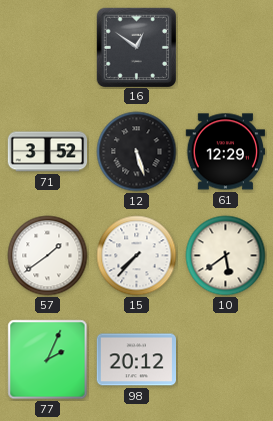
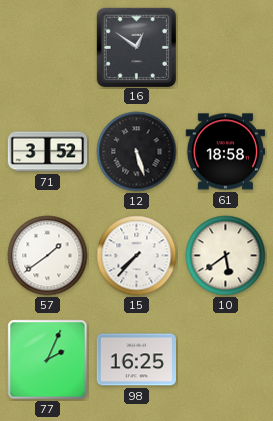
61: 12:29 -> 18:58 (226, 152)
98: 20:12 -> 16:25 (136, 360)
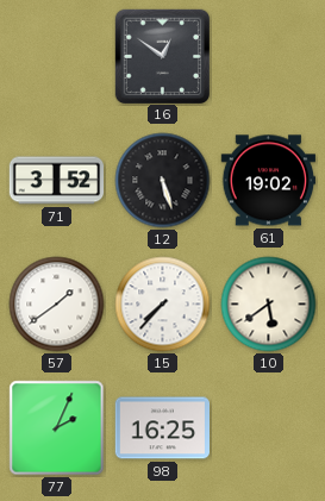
61: 18:58 -> 19:02 (269, 181)
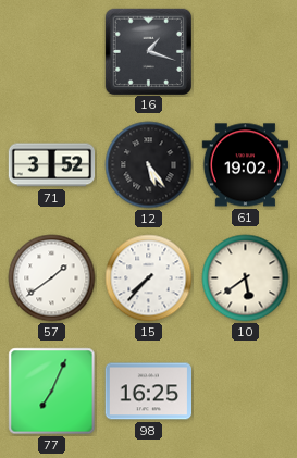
16: 12:51 -> 1:18 (148, 51)
12: 5:27 -> 5:24 (149, 165)
77: 2:04 -> 7:04 (52, 392)
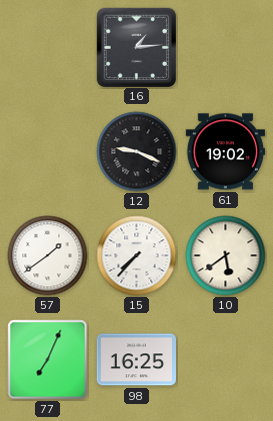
16: 1:18 -> 1:14 (136, 47)
71: 3:52 -> none (52, 165)
12: 5:24 -> 9:19 (137, 152)
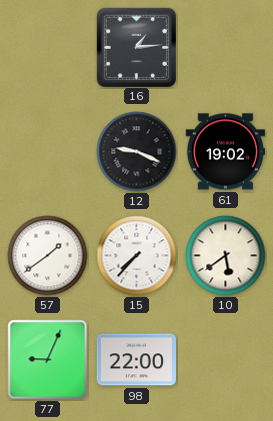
77: 7:04 -> 9:04 (48, 360)
98: 16:25 -> 22:00 (136, 360)
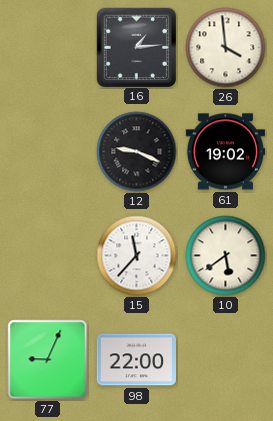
26: none -> 3:59 (226, 48)
57: 1:39 -> none (48, 256)
15: 7:37 -> 11:37 (137, 256)
